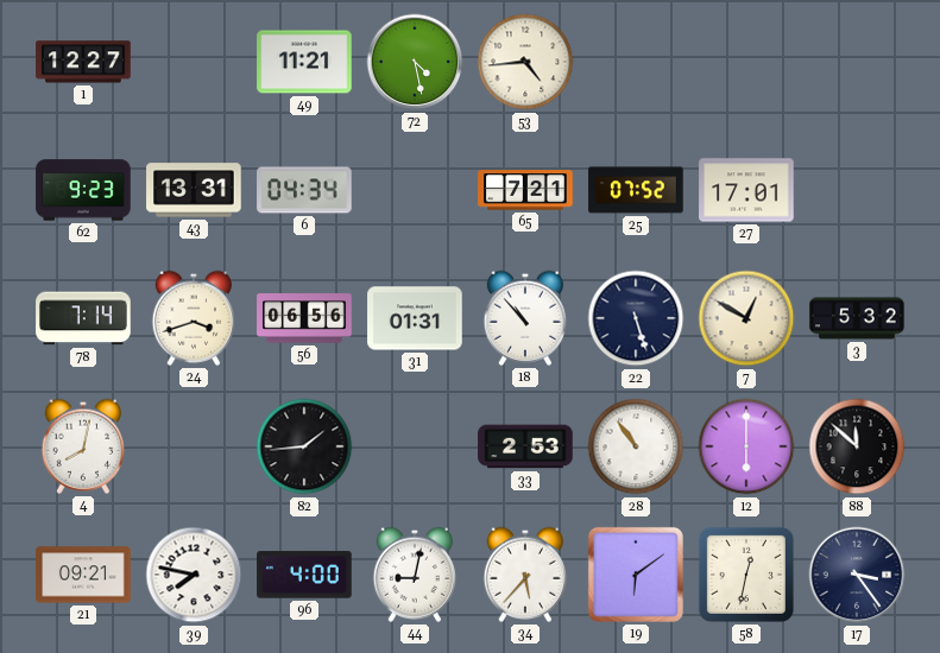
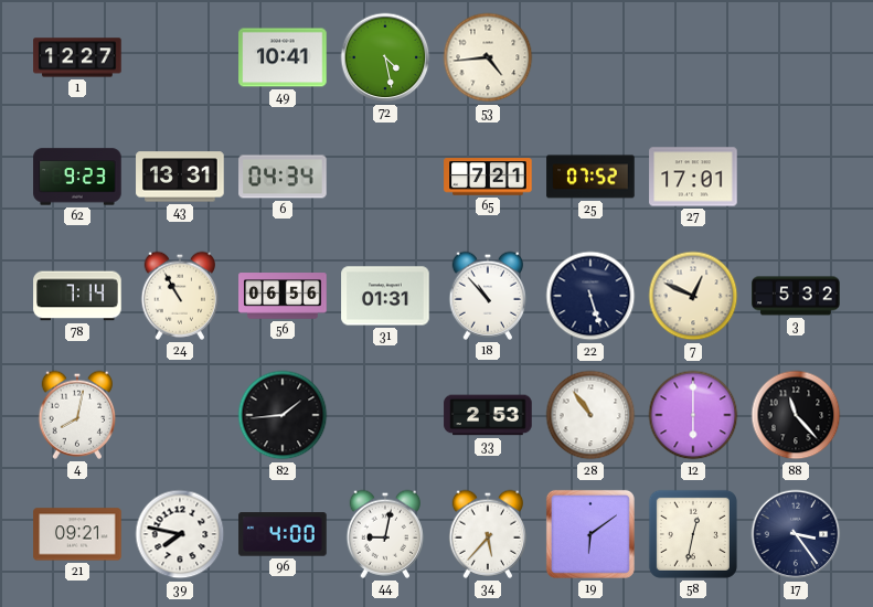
49: 11:21 -> 10:41 (283, 57)
24: 3:42 -> 10:55 (180, 296)
7: 12:50 -> 12:49 (693, 296)
88: 11:52 -> 11:23 (796, 415)
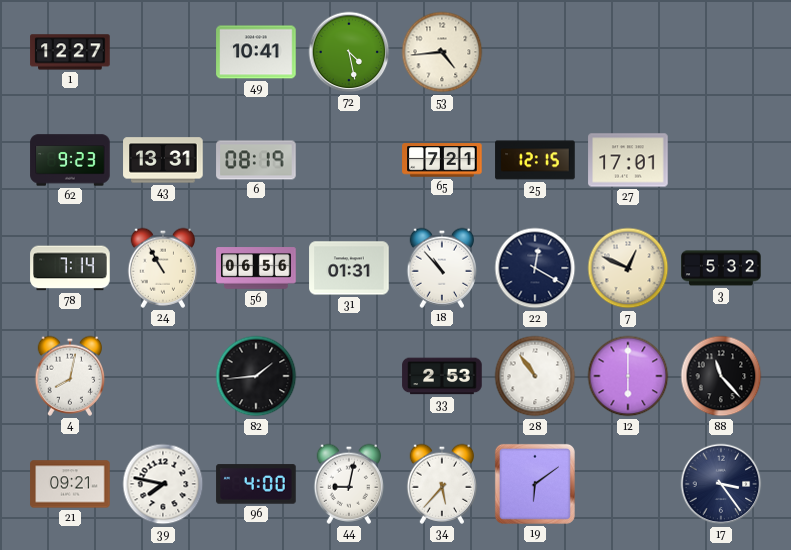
6: 04:34 -> 08:19 (256, 160)
25: 07:52 -> 12:15 (535, 160)
22: 5:27 -> 12:20 (535, 268)
58: 12:32 -> none (693, 534)
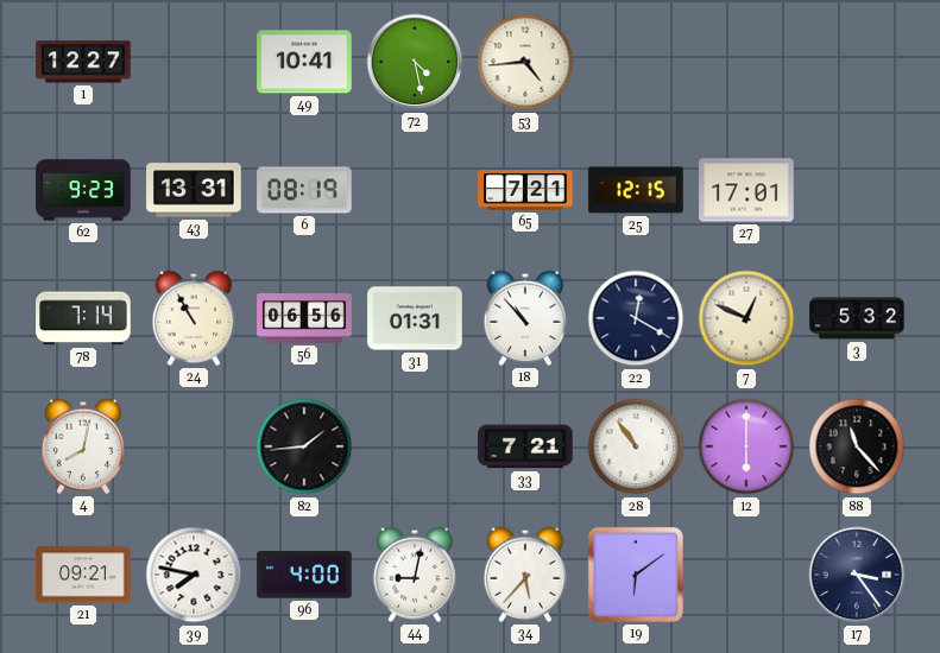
33: 2:53 -> 7:21 (525, 446)
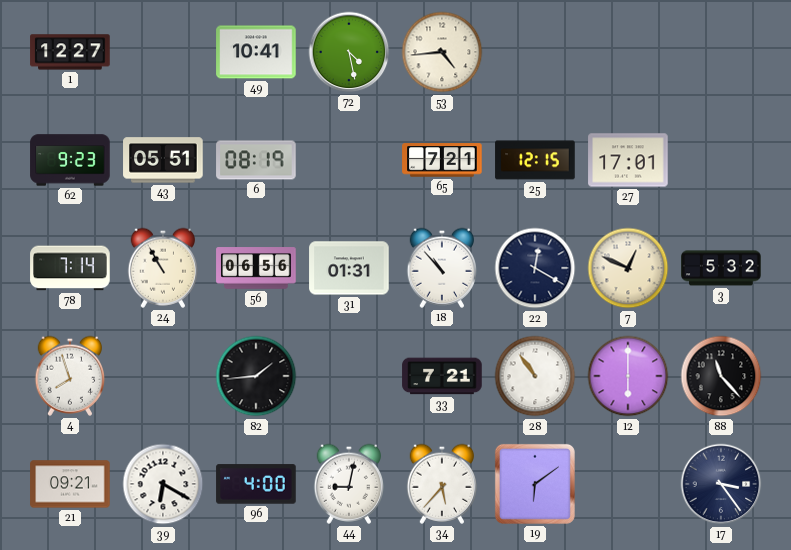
43: 13:31 -> 05:51 (163, 160)
4: 8:02 -> 7:57 (70, 376)
39: 7:47 -> 6:20 (163, 484)
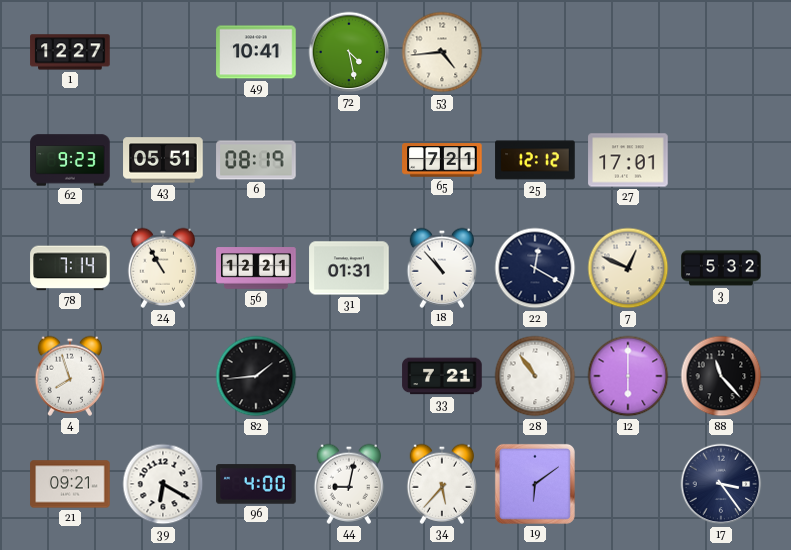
25: 12:15 -> 12:12 (535, 160)
56: 06:56 -> 12:21 (256, 268)
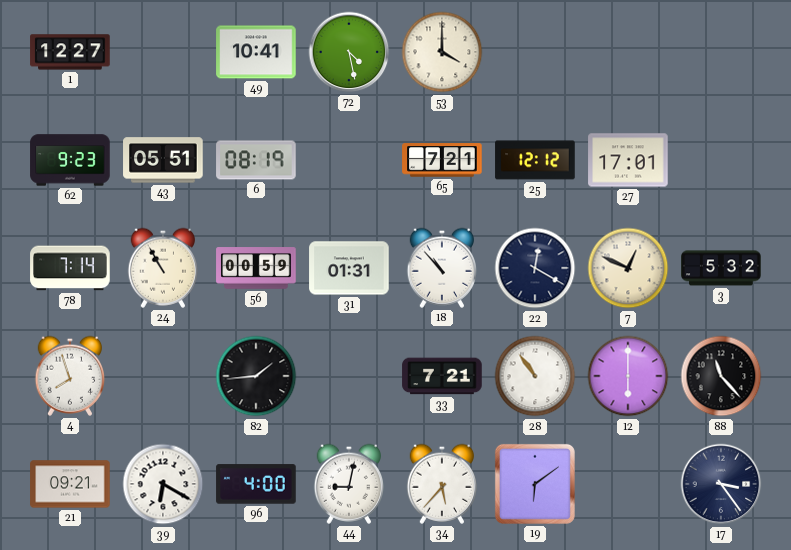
53: 4:44 -> 4:00 (442, 52)
56: 12:21 -> 00:59 (256, 268)
